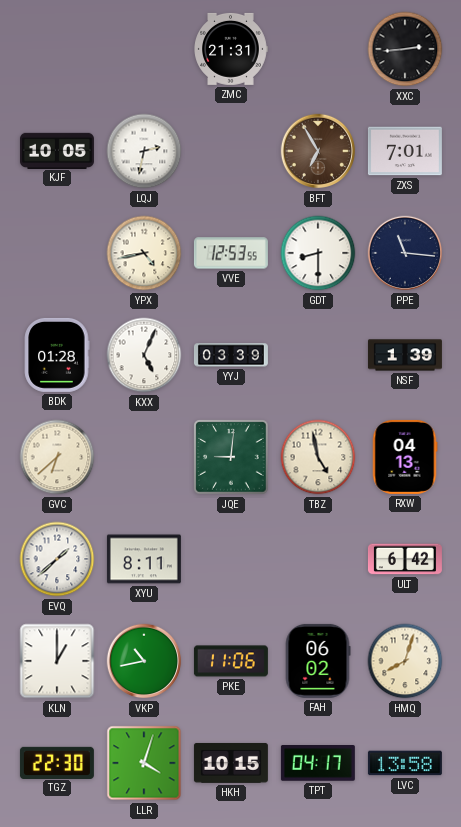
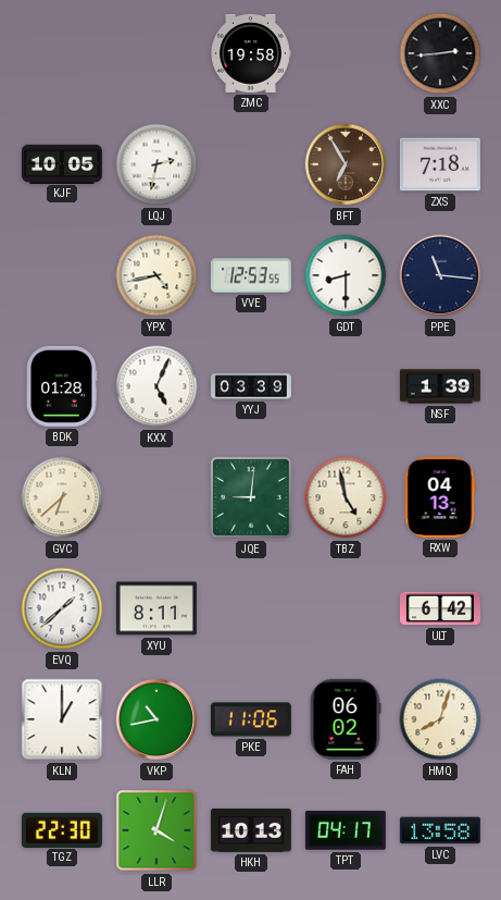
ZMC: 21:31 -> 19:58 (251, 53)
ZXS: 7:01 -> 7:18 (440, 164)
HKH: 10:15 -> 10:13 (251, 830)
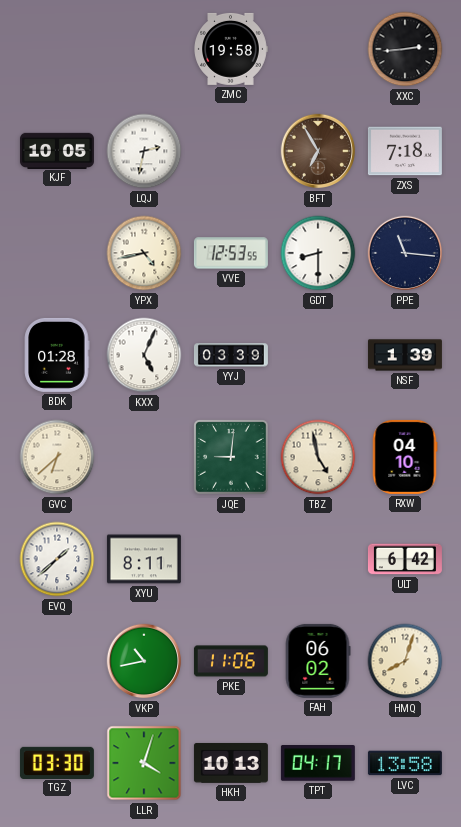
RXW: 04:13 -> 04:10 (405, 457)
KLN: 1:00 -> none (62, 719)
TGZ: 22:30 -> 03:30 (57, 762)
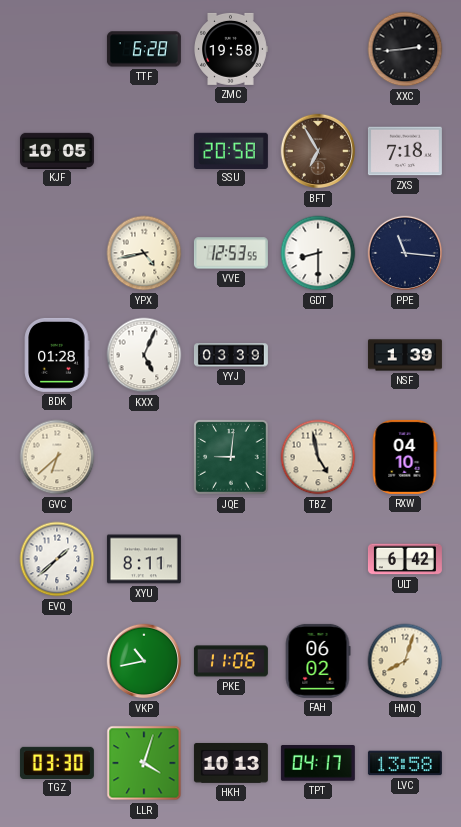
TTF: none -> 6:28 (144, 49)
LQJ: 2:32 -> none (144, 151)
SSU: none -> 20:58 (231, 150)
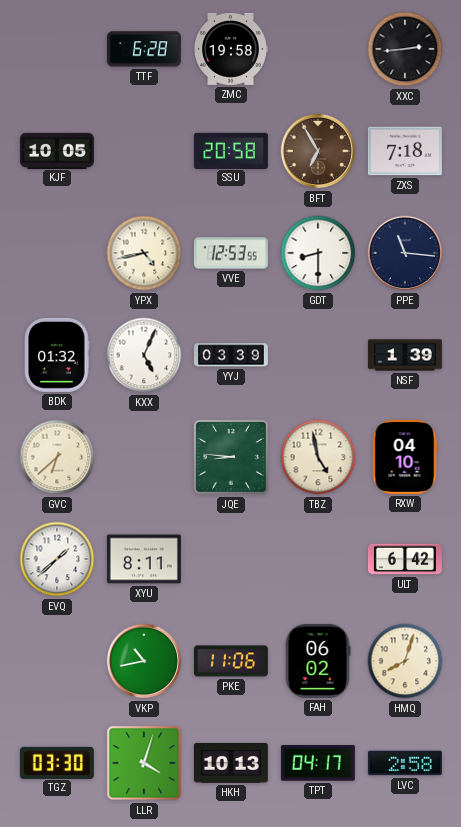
BDK: 01:28 -> 01:32 (57, 355)
JQE: 9:01 -> 8:46 (231, 457)
LVC: 13:58 -> 2:58 (405, 763)
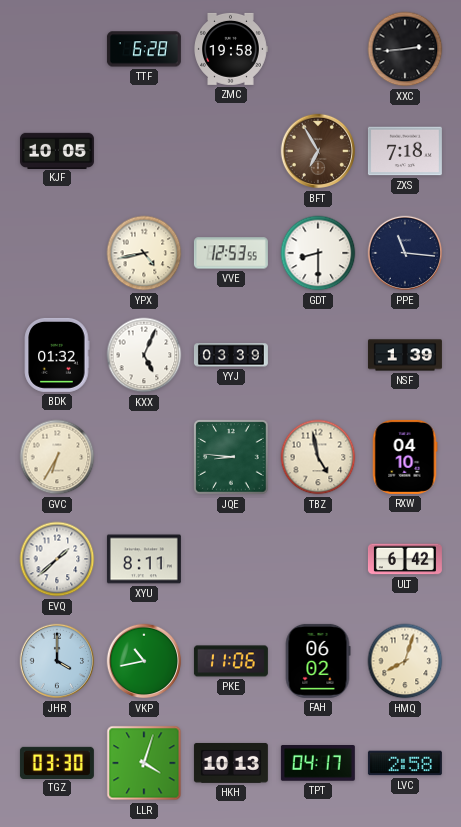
SSU: 20:58 -> none (231, 150)
GVC: 6:38 -> 6:35 (57, 457)
JHR: none -> 4:00 (57, 661)
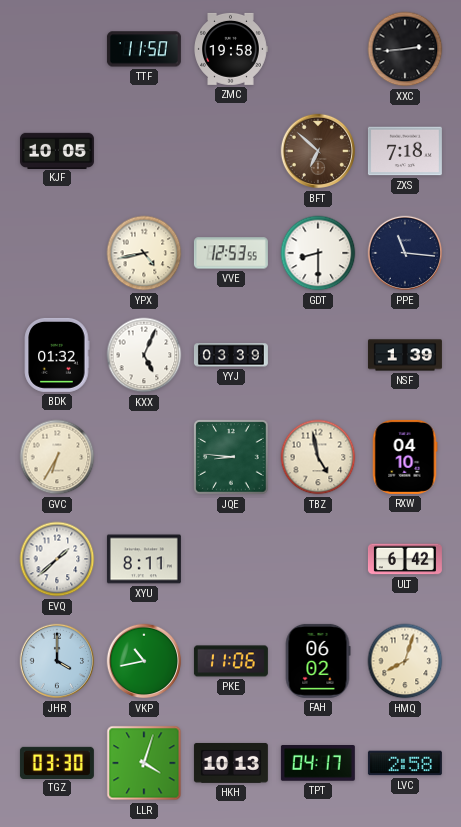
TTF: 6:28 -> 11:50 (144, 49)
BFT: 6:55 -> 6:52 (318, 151)
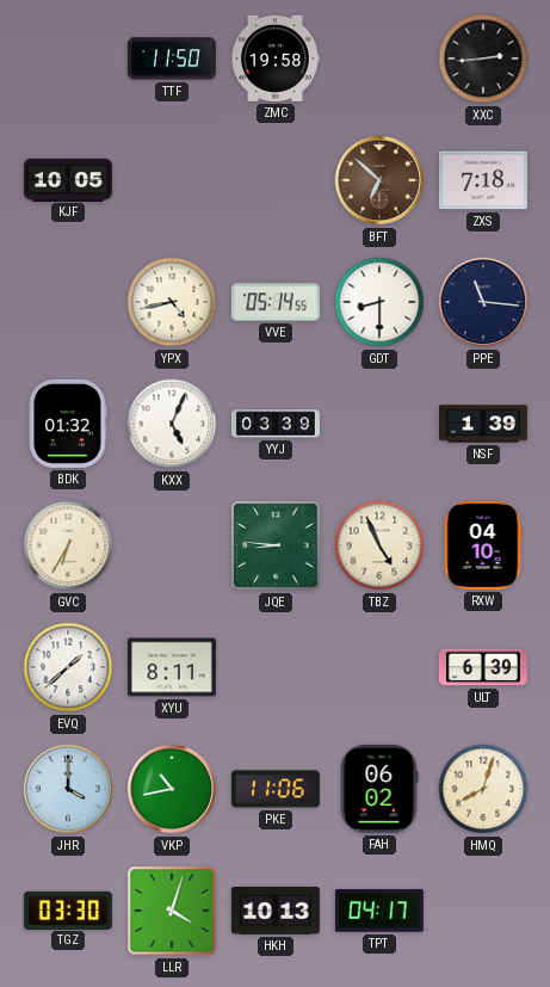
VVE: 12:53 -> 05:14 (276, 302)
TBZ: 4:58 -> 4:56 (379, 545)
ULT: 6:42 -> 6:39 (483, 667)
LVC: 2:58 -> none (405, 763)
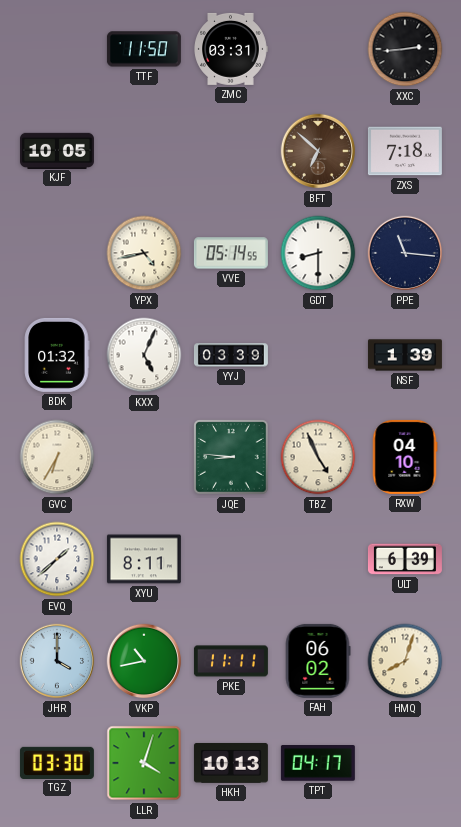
ZMC: 19:58 -> 03:31 (231, 49)
PKE: 11:06 -> 11:11 (231, 661)
